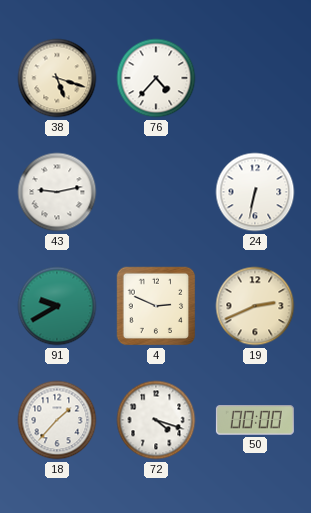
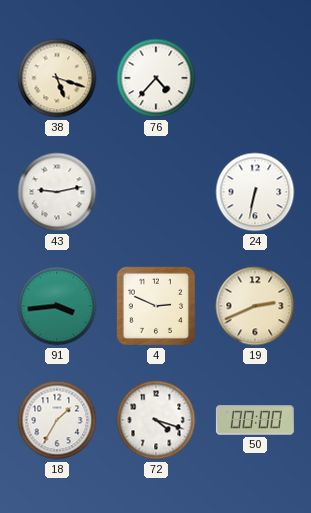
91: 9:40 -> 3:44 (57, 306)
18: 1:37 -> 1:35 (57, 420)
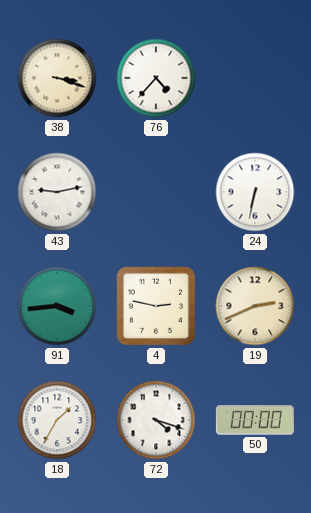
38: 5:18 -> 3:18 (57, 78)
4: 2:49 -> 2:47 (156, 306)
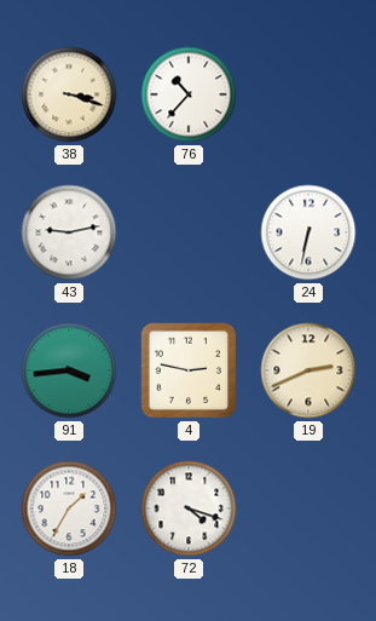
76: 4:37 -> 10:37 (189, 94)
50: 00:00 -> none (255, 420)
